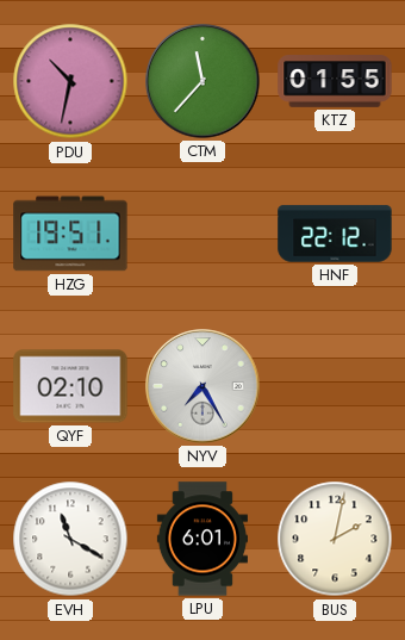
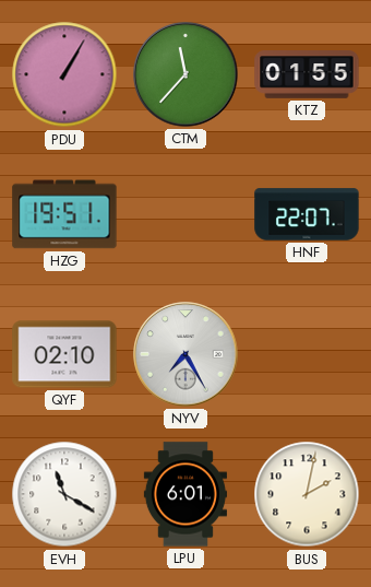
PDU: 10:32 -> 1:05 (64, 74)
HNF: 22:12 -> 22:07 (307, 214)
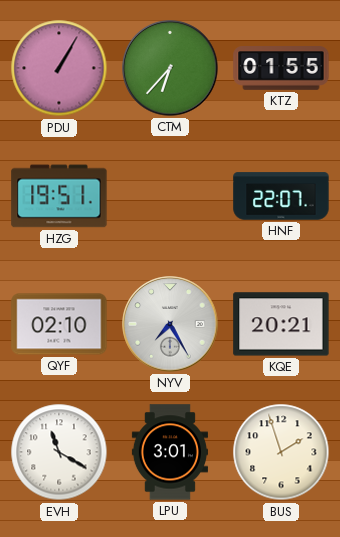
CTM: 11:37 -> 6:37 (170, 68)
KQE: none -> 20:21 (281, 324)
LPU: 6:01 -> 3:01 (170, 452)
BUS: 2:02 -> 1:57 (281, 452)
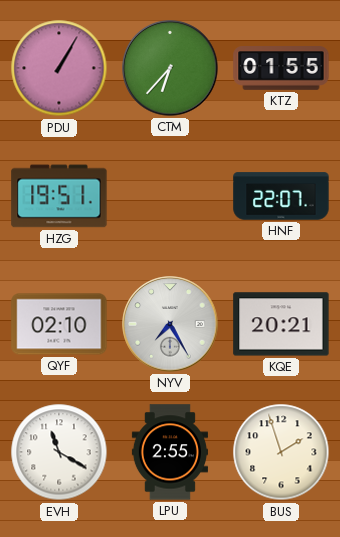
LPU: 3:01 -> 2:55 (170, 452)
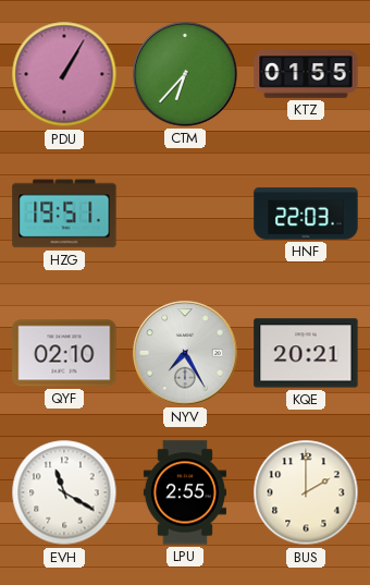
HNF: 22:07 -> 22:03 (306, 214)
BUS: 1:57 -> 2:00 (306, 492)
